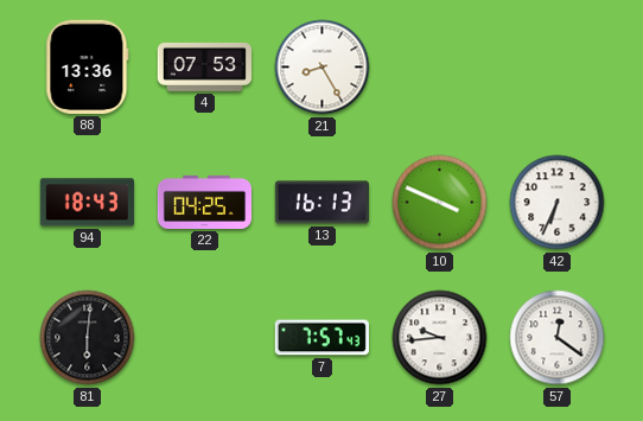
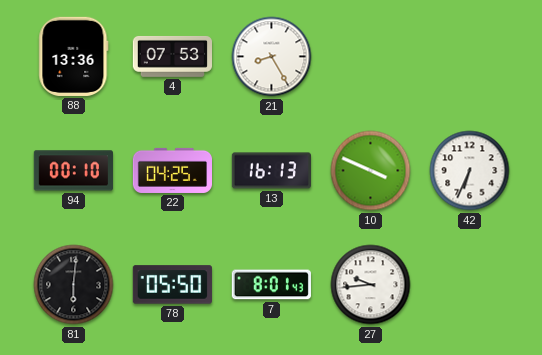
94: 18:43 -> 00:10 (73, 171)
78: none -> 05:50 (172, 285)
7: 7:57 -> 8:01 (271, 285)
57: 12:21 -> none (558, 338)
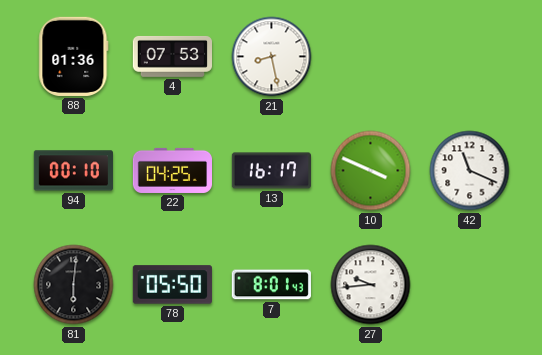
88: 13:36 -> 01:36 (74, 56)
21: 8:25 -> 8:28 (272, 57)
13: 16:13 -> 16:17 (271, 171)
42: 6:34 -> 11:19 (470, 171)
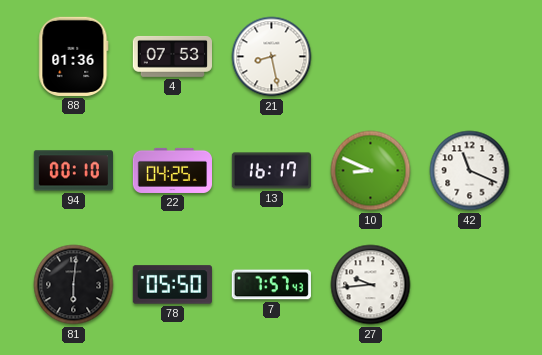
10: 3:49 -> 8:49 (371, 171)
7: 8:01 -> 7:57 (271, 285)
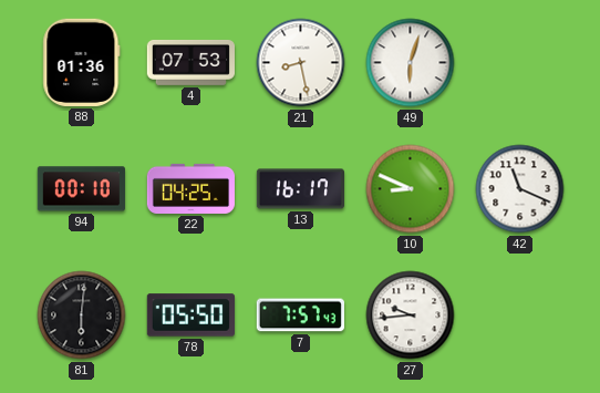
49: none -> 6:03 (411, 63)
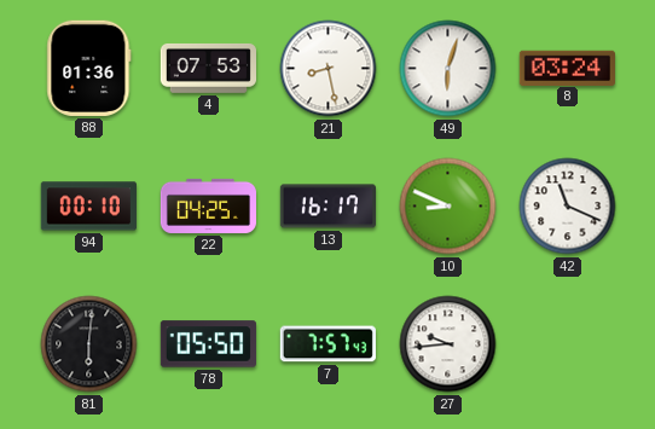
8: none -> 03:24 (567, 68)
